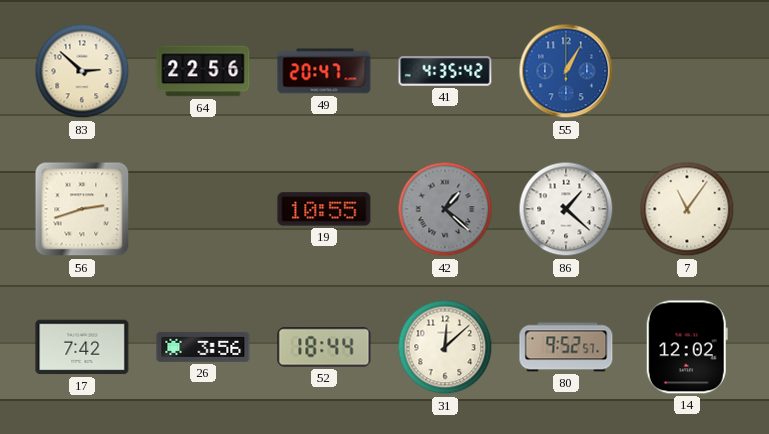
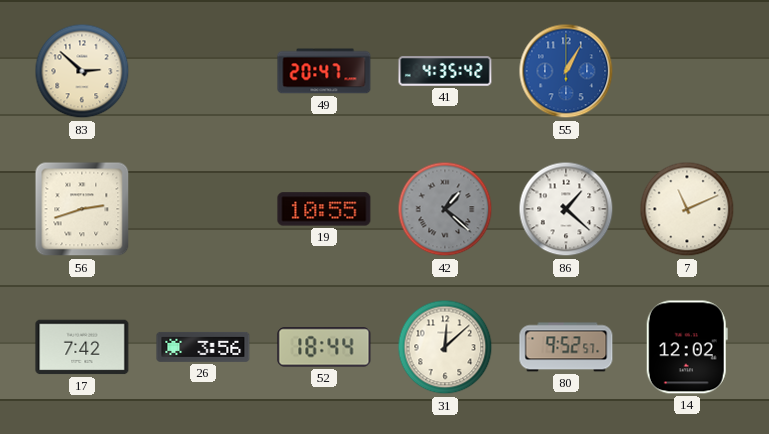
64: 22:56 -> none (203, 71)
7: 11:06 -> 11:11 (687, 209)
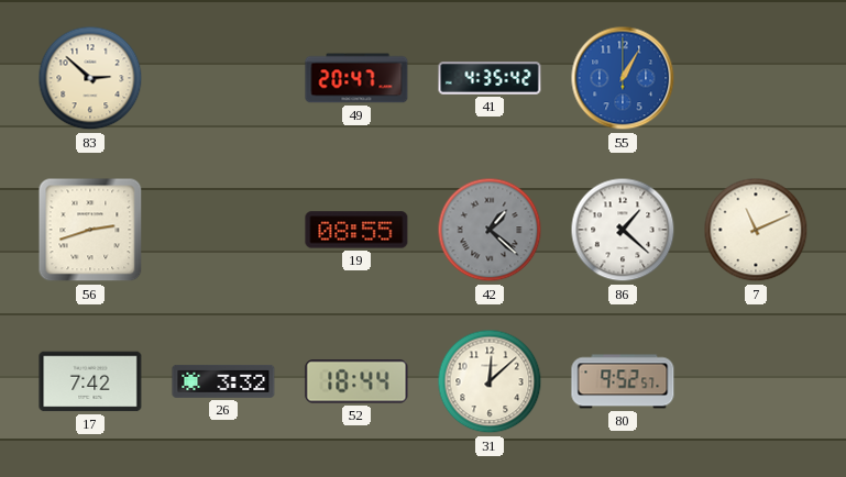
19: 10:55 -> 08:55 (356, 230)
26: 3:56 -> 3:32 (223, 381)
14: 12:02 -> none (687, 347)
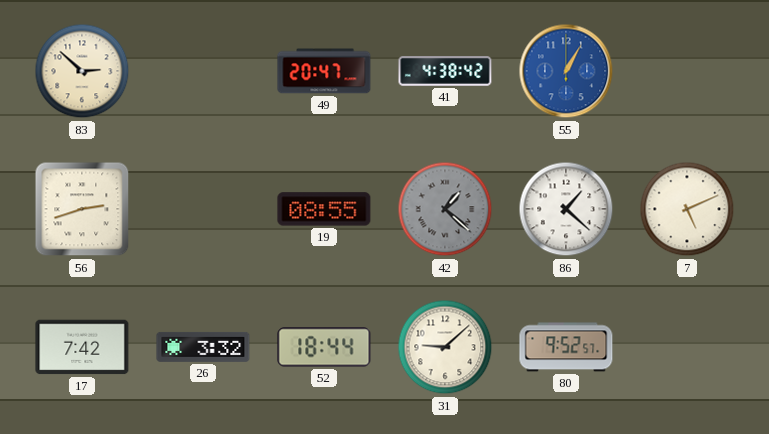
41: 4:35 -> 4:38 (445, 71)
7: 11:11 -> 5:11 (687, 209)
31: 12:08 -> 9:08 (445, 347)
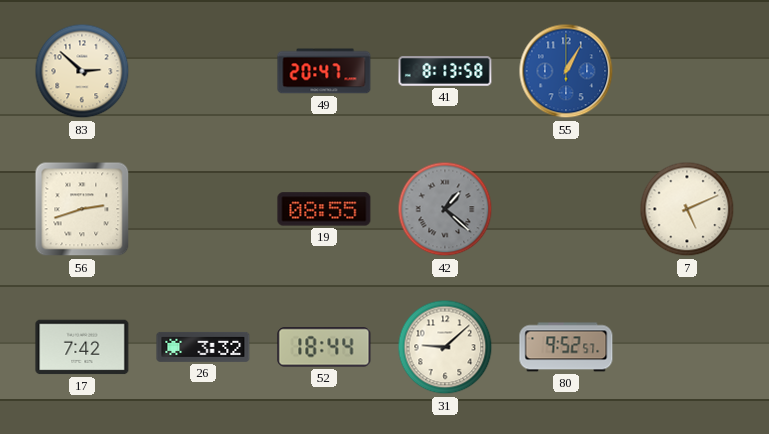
41: 4:38 -> 8:13 (445, 71)
86: 1:22 -> none (566, 209)
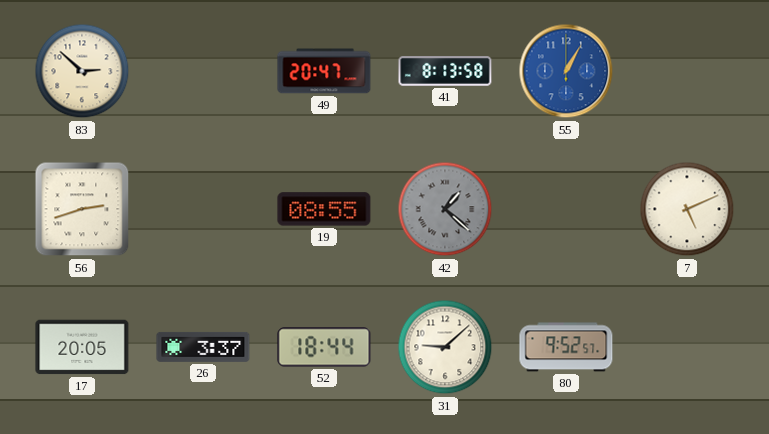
17: 7:42 -> 20:05 (82, 347)
26: 3:32 -> 3:37 (203, 347)
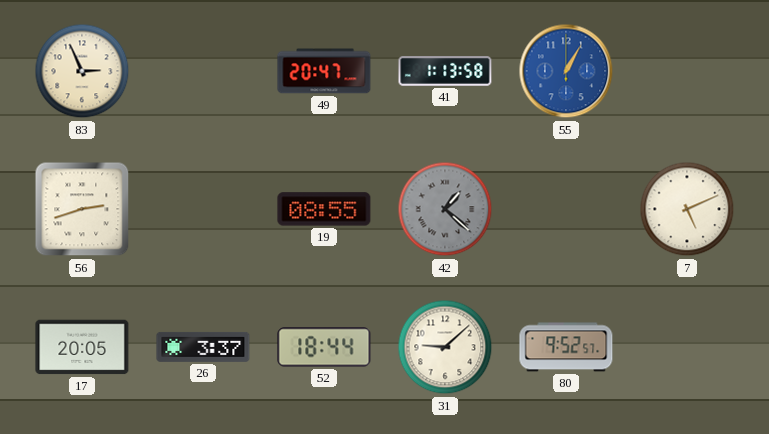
83: 2:52 -> 2:56 (82, 71)
41: 8:13 -> 1:13 (445, 71)
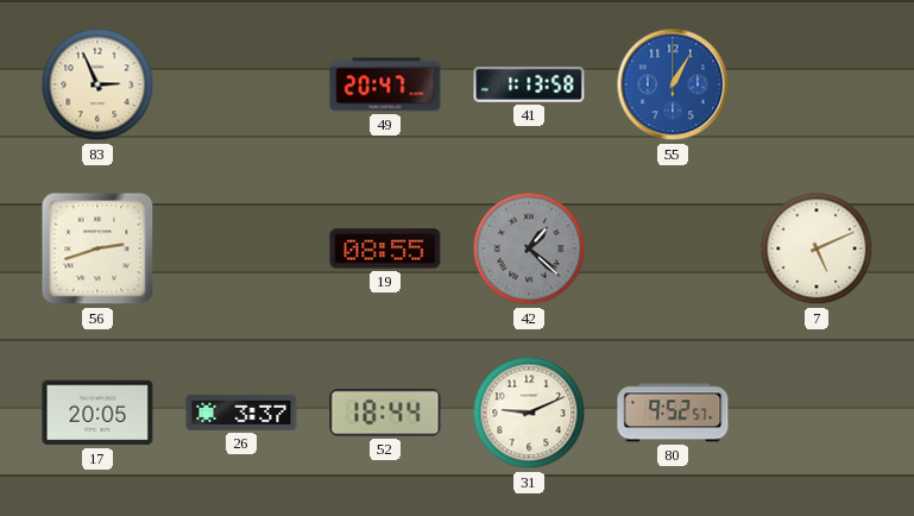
31: 9:08 -> 9:11 (529, 413)
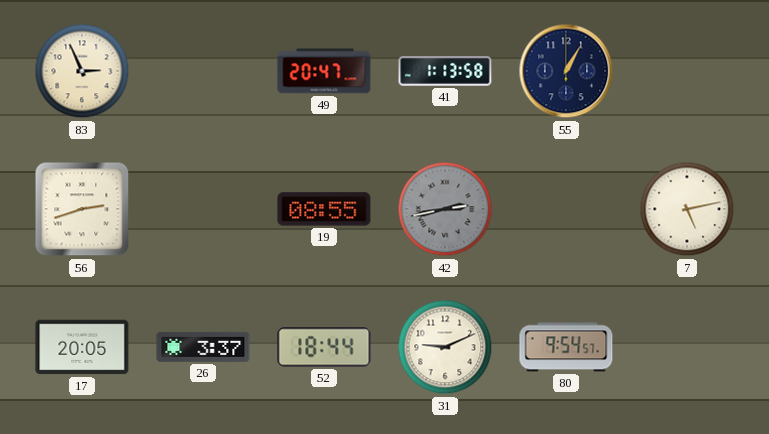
55 dial: blue -> navy (566, 71)
42: 1:22 -> 2:43 (445, 209)
7: 5:11 -> 5:13 (687, 209)
80: 9:52 -> 9:54 (566, 347)
